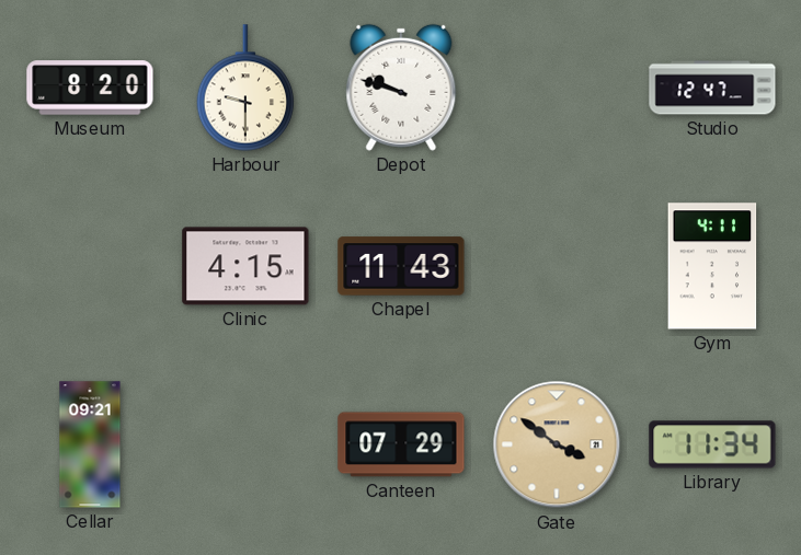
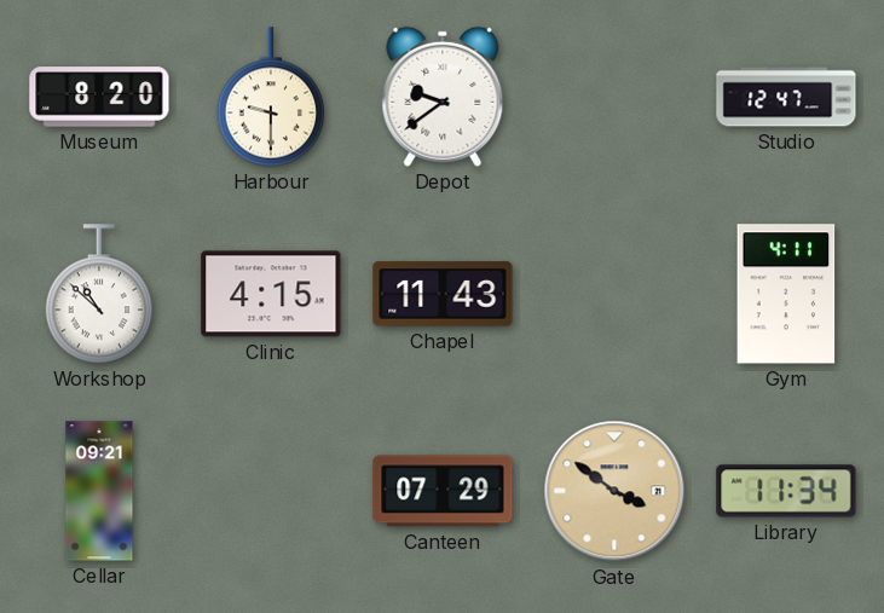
Depot: 9:48 -> 9:39 (443, 97)
Workshop: none -> 10:52 (99, 294)
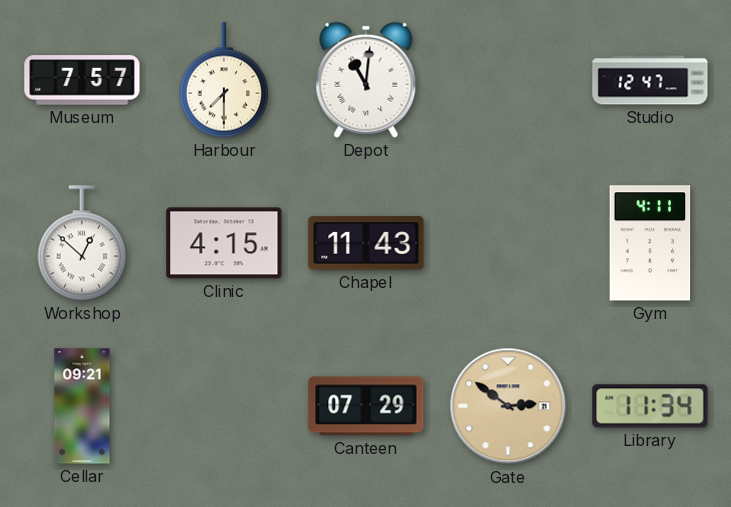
Museum: 8:20 -> 7:57 (82, 80)
Harbour: 9:30 -> 7:30 (224, 80)
Depot: 9:39 -> 11:01 (366, 80)
Workshop: 10:52 -> 12:52 (82, 243)
Gate: 3:51 -> 2:51 (508, 406)
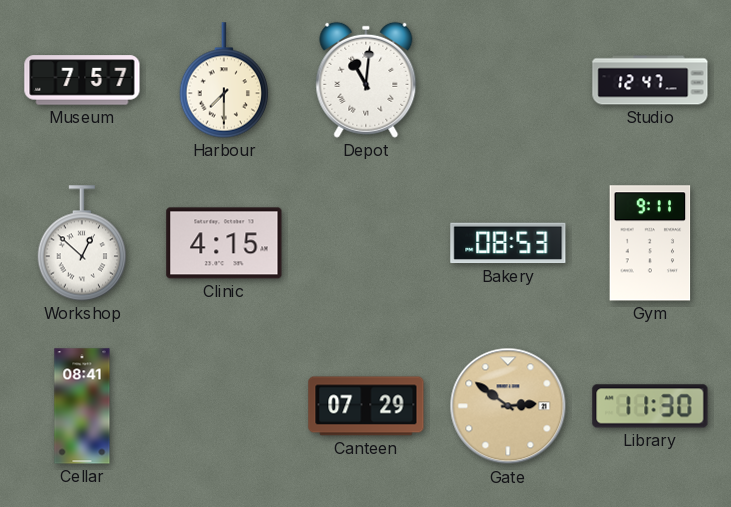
Chapel: 11:43 -> none (366, 243)
Bakery: none -> 08:53 (508, 243)
Gym: 4:11 -> 9:11 (650, 243)
Cellar: 09:21 -> 08:41 (82, 406)
Library: 11:34 -> 11:30 (650, 406)
